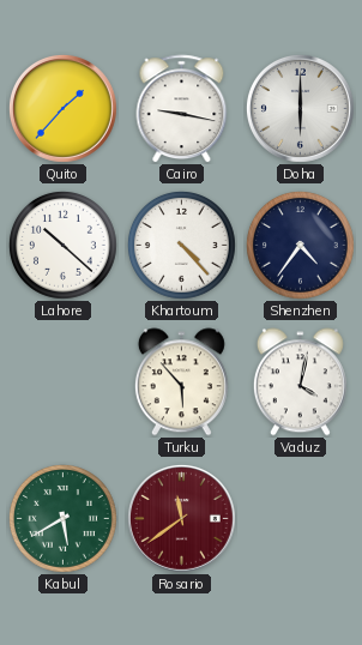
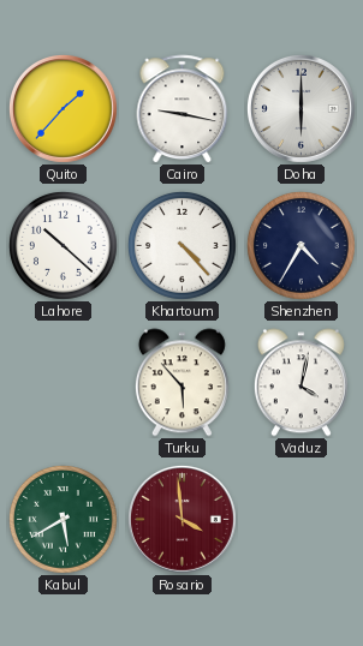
Shenzhen: 4:36 -> 4:35 (300, 245)
Rosario: 11:39 -> 3:59 (181, 519)
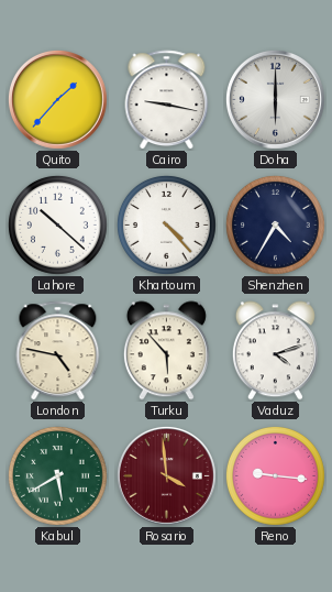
London: none -> 4:47 (58, 351)
Vaduz: 4:02 -> 4:12 (275, 351)
Reno: none -> 9:16 (275, 475)
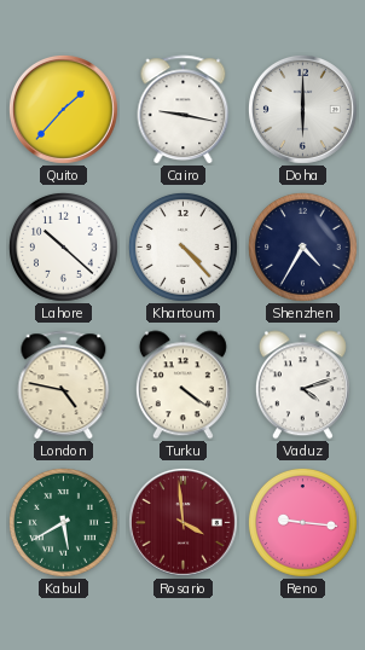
Turku: 5:53 -> 4:21 (182, 385)
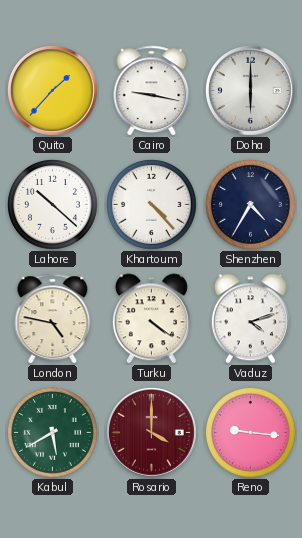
Rosario: 3:59 -> 4:00 (151, 432)
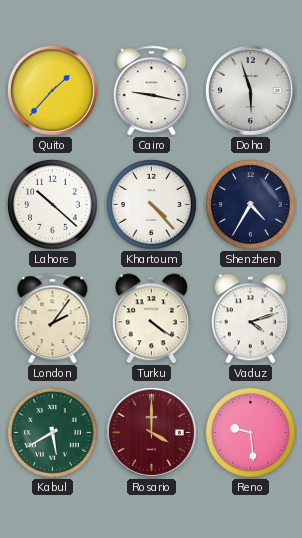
Doha: 6:00 -> 5:57 (250, 90)
London: 4:47 -> 2:06 (53, 319)
Reno: 9:16 -> 9:29 (250, 432)
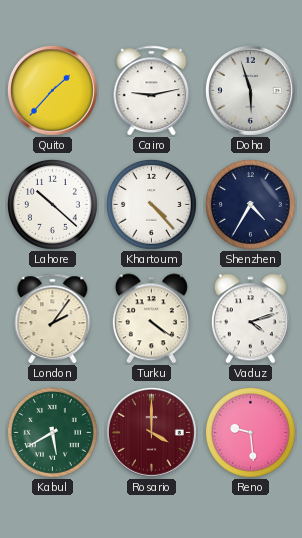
Cairo: 9:17 -> 9:13 (152, 91)
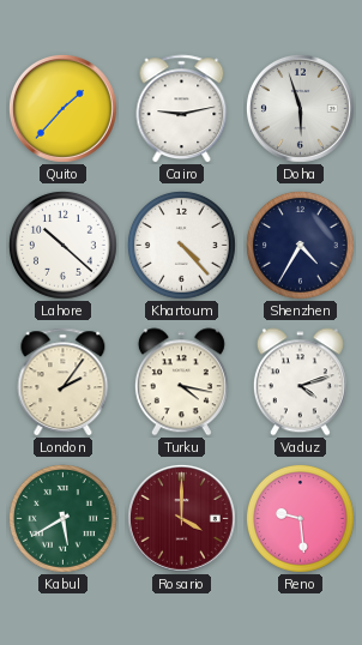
Turku: 4:21 -> 4:17 (181, 382)
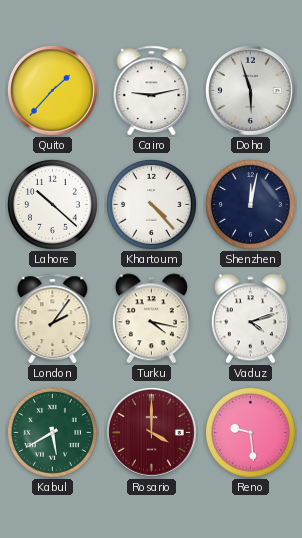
Shenzhen: 4:35 -> 12:02 (250, 204)
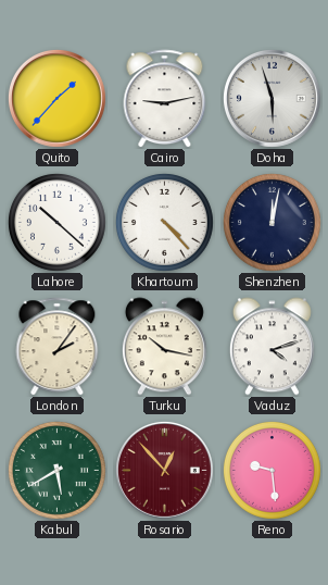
Turku: 4:17 -> 10:17 (164, 347)
Rosario: 4:00 -> 12:53 (164, 470)
